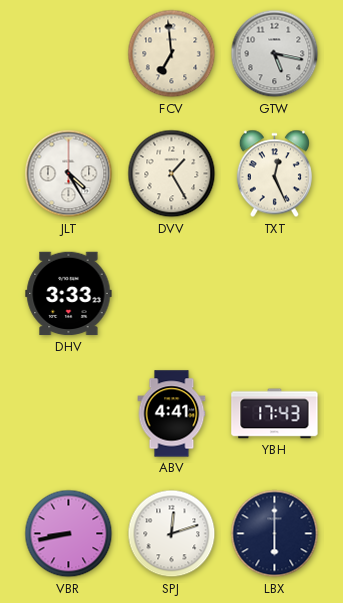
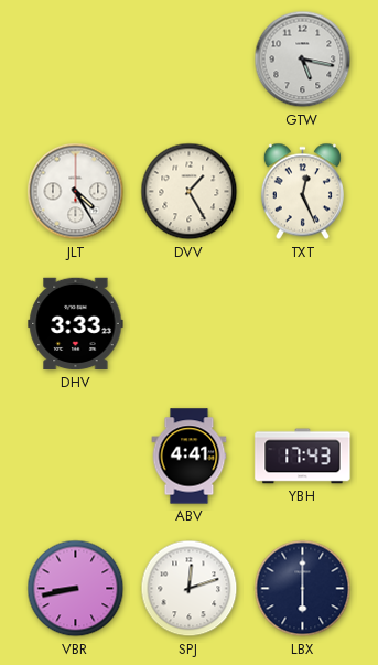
FCV: 6:59 -> none (172, 54)
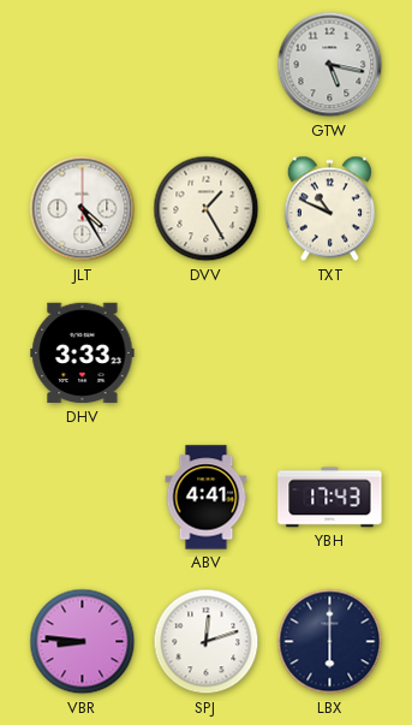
TXT: 12:26 -> 10:49 (329, 209)
VBR: 8:43 -> 8:46 (83, 642)
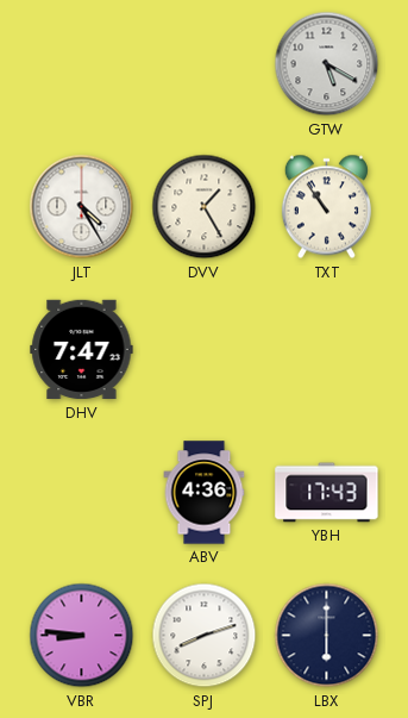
GTW: 5:17 -> 5:20 (327, 64)
TXT: 10:49 -> 10:54 (326, 207)
DHV: 3:33 -> 7:47 (82, 350)
ABV: 4:41 -> 4:36 (205, 493)
SPJ: 12:12 -> 8:12 (205, 636)
